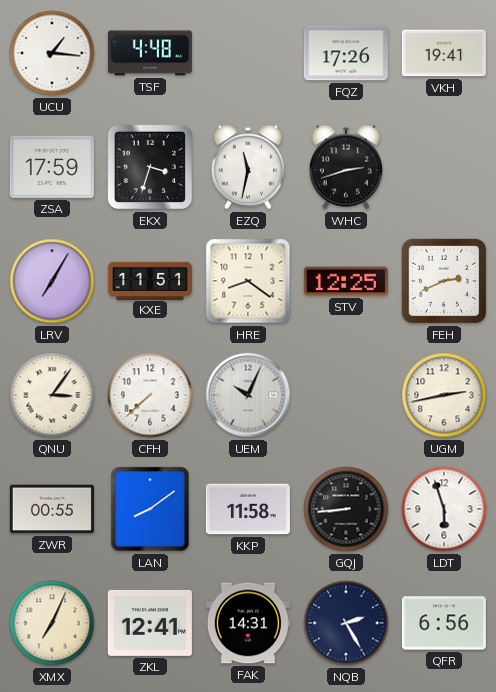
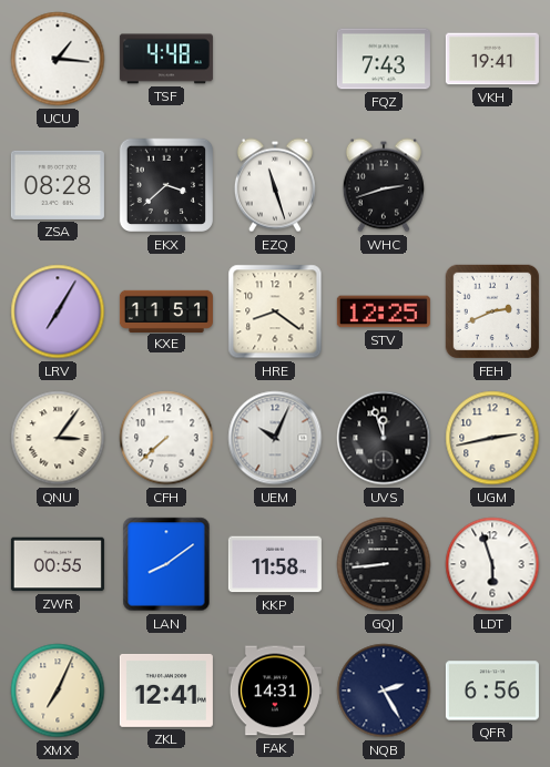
FQZ: 17:26 -> 7:43 (384, 59)
ZSA: 17:59 -> 08:28 (58, 185)
EKX: 3:33 -> 3:38 (166, 185)
EZQ: 11:32 -> 11:27 (275, 185)
UVS: none -> 11:57 (384, 438)
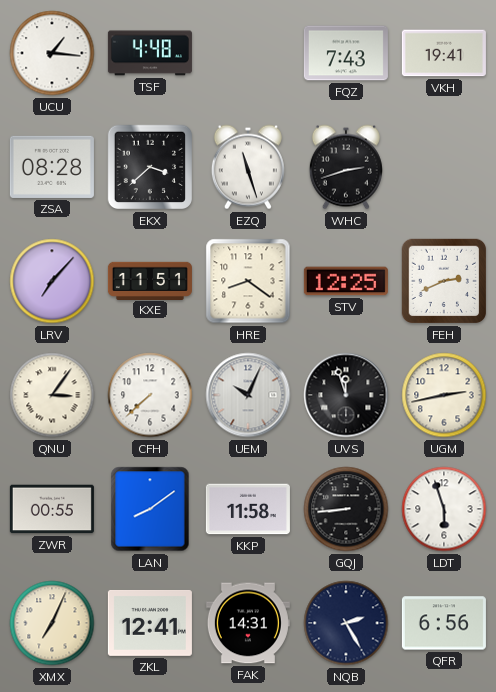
LRV: 7:05 -> 7:07 (52, 281)
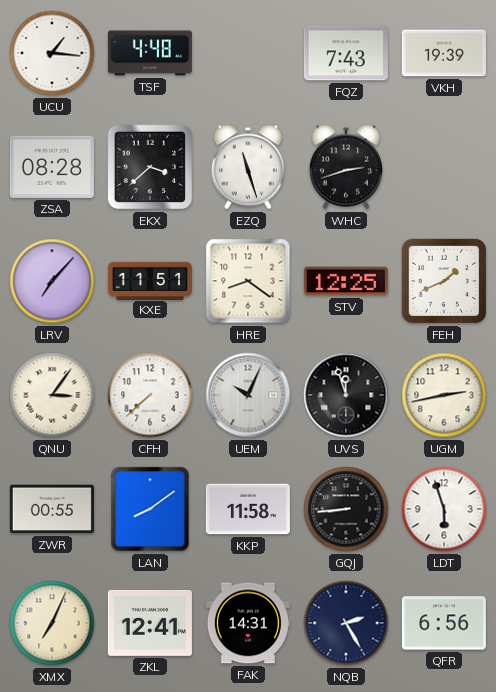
VKH: 19:41 -> 19:39 (444, 53)
FEH: 2:41 -> 1:41 (444, 281)
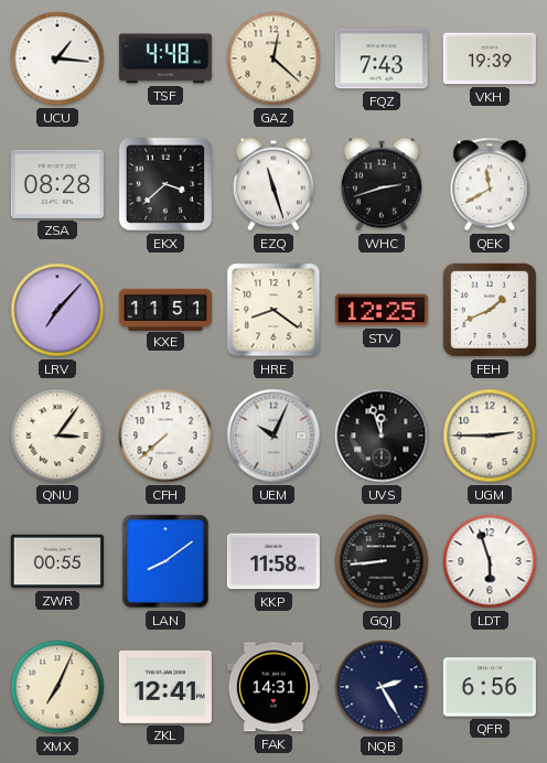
GAZ: none -> 12:22 (273, 58)
QEK: none -> 11:40 (490, 184)
UGM: 2:43 -> 2:45 (490, 436)
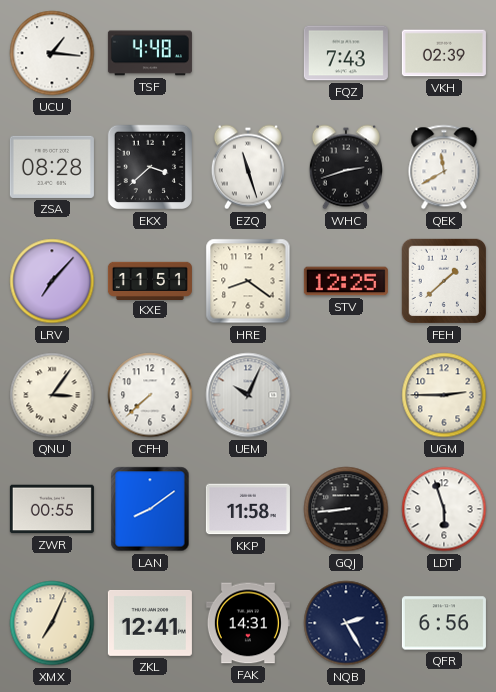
GAZ: 12:22 -> none (273, 58)
VKH: 19:39 -> 02:39 (444, 53)
FEH: 1:41 -> 1:38 (444, 281)
UVS: 11:57 -> none (382, 436)
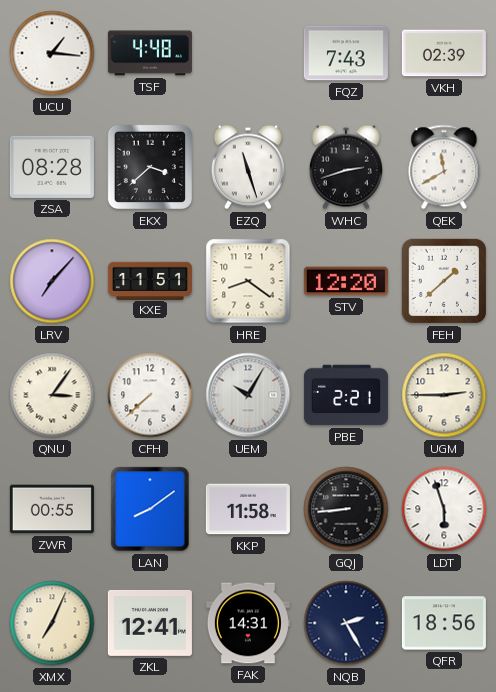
STV: 12:25 -> 12:20 (346, 281)
UEM: 10:04 -> 10:05 (248, 395)
PBE: none -> 2:21 (346, 395)
QFR: 6:56 -> 18:56 (444, 623)
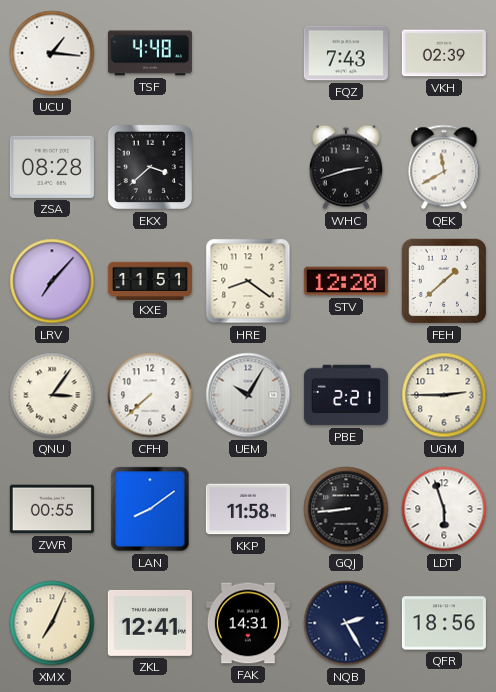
EZQ: 11:27 -> none (248, 167)
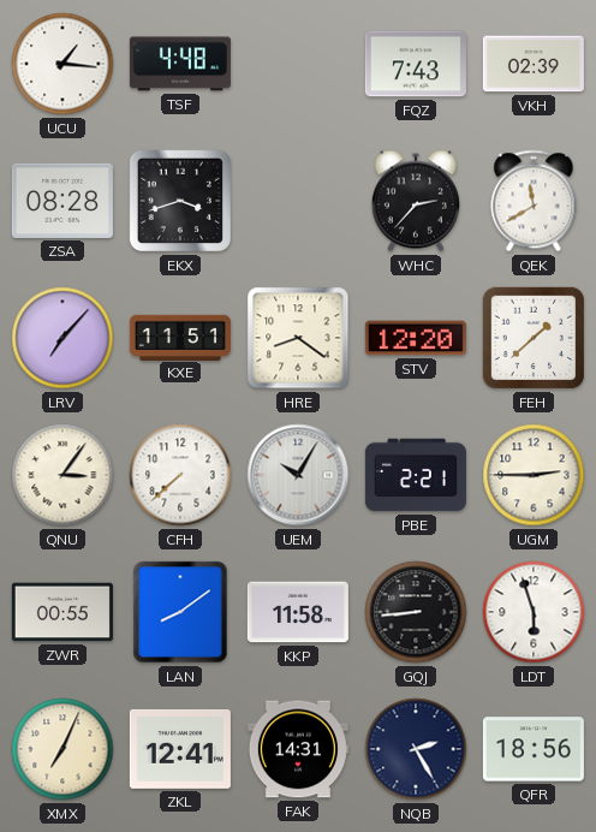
EKX: 3:38 -> 3:42 (180, 201)
WHC: 2:42 -> 2:37 (416, 201)
